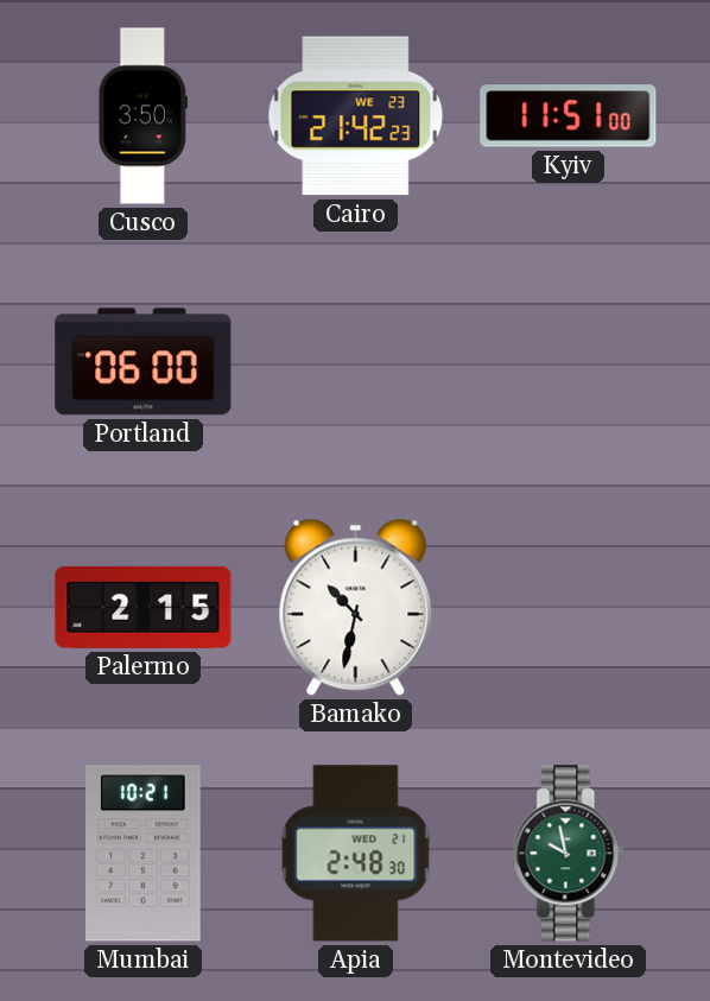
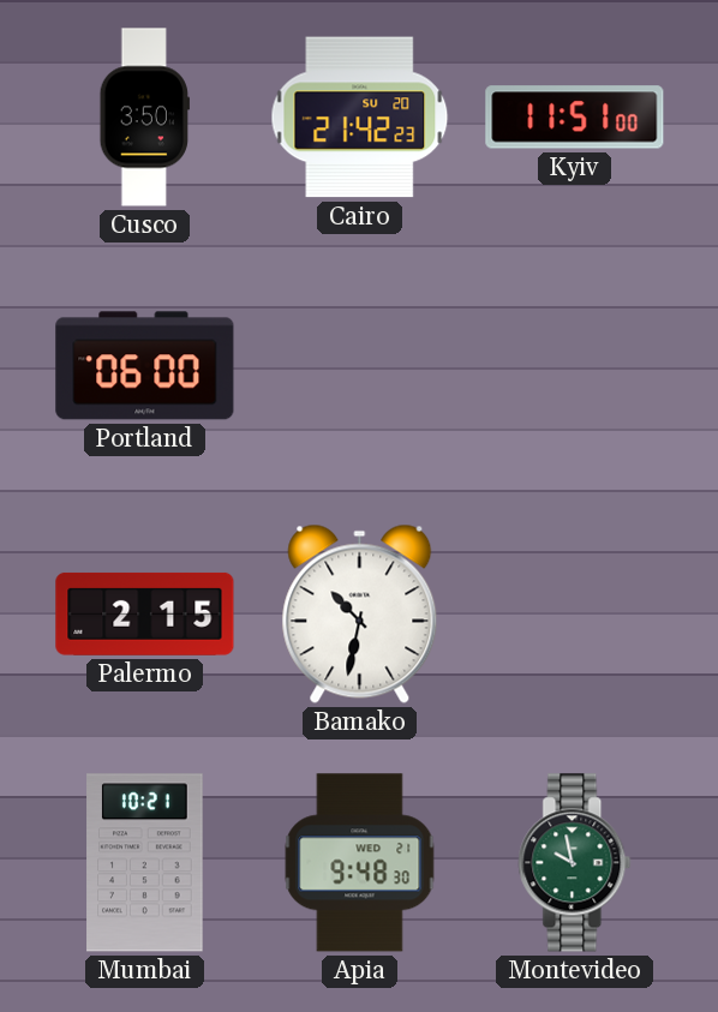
Cairo date: WE 23 -> SU 20 (360, 118)
Apia: 2:48 -> 9:48 (360, 863)
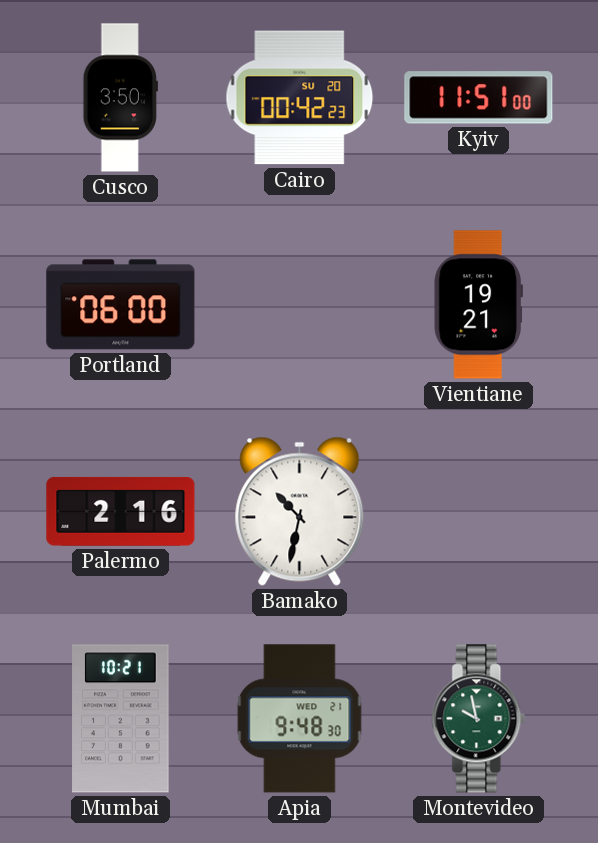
Cairo: 21:42 -> 00:42 (300, 98)
Vientiane: none -> 19:21 (478, 305)
Palermo: 2:15 -> 2:16 (121, 511)
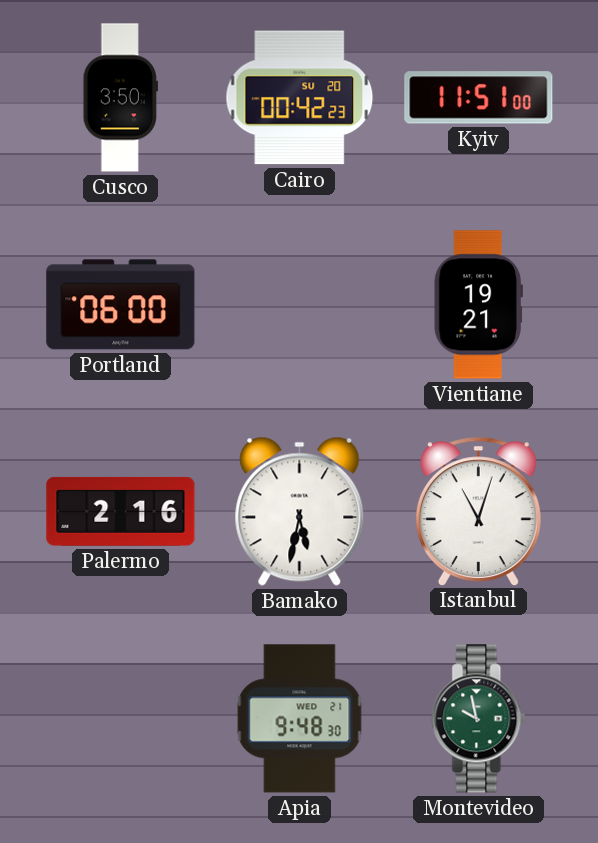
Bamako: 10:32 -> 5:32 (300, 511)
Istanbul: none -> 11:03 (478, 511)
Mumbai: 10:21 -> none (121, 719)
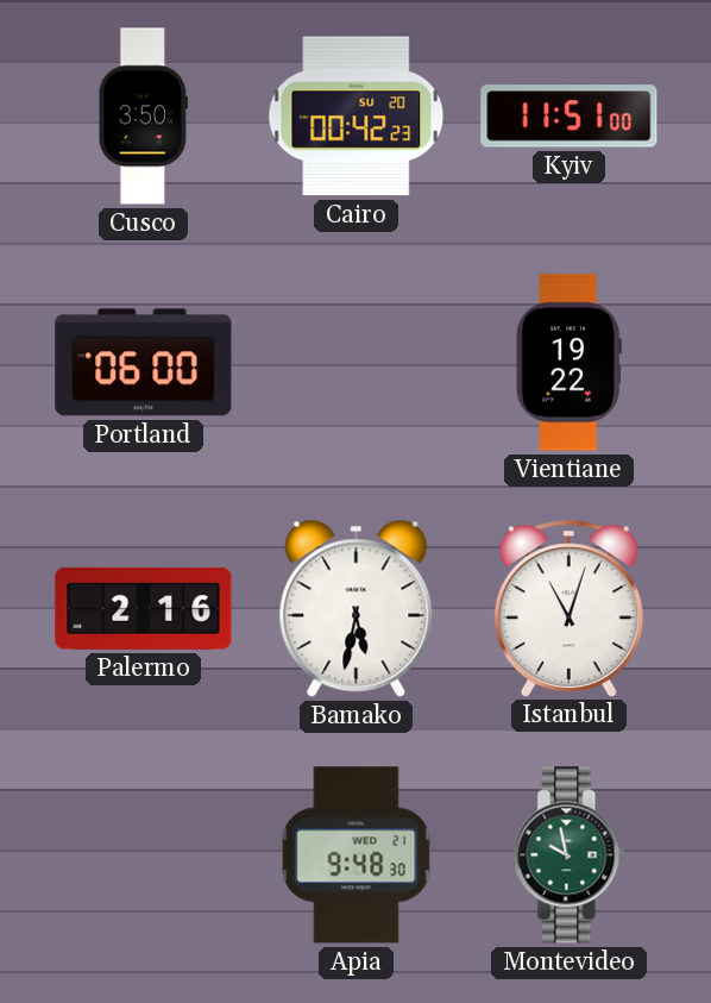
Vientiane: 19:21 -> 19:22 (568, 363)
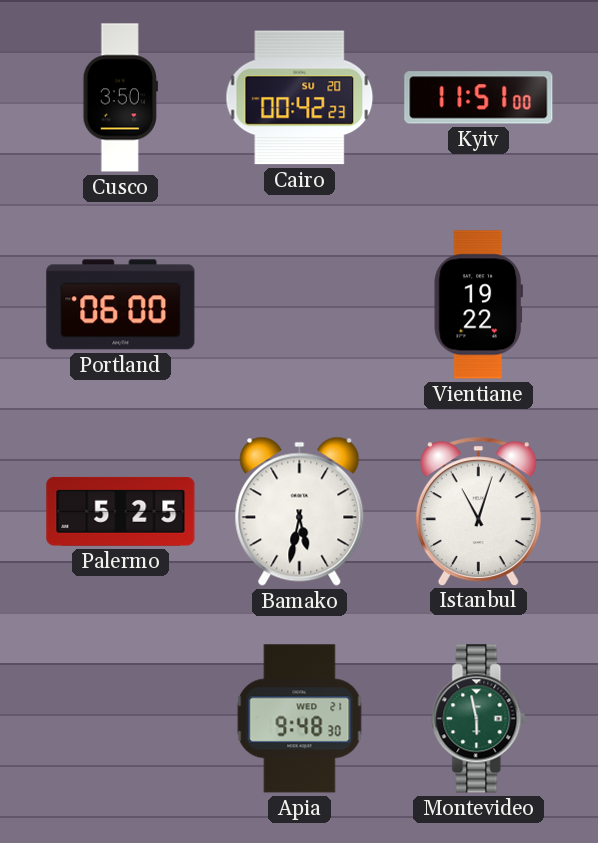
Palermo: 2:16 -> 5:25 (121, 511)
Montevideo: 9:58 -> 5:58 (479, 719)
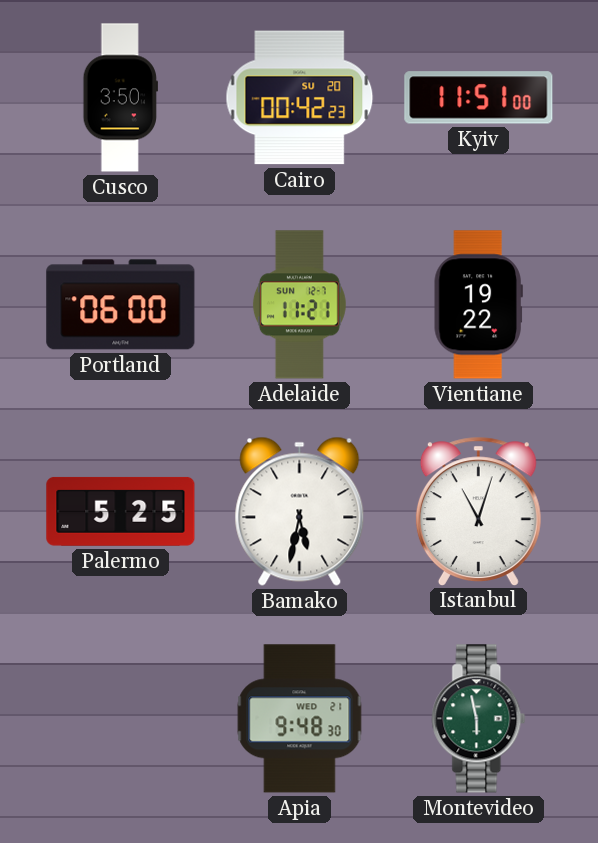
Adelaide: none -> 11:21 (299, 305)
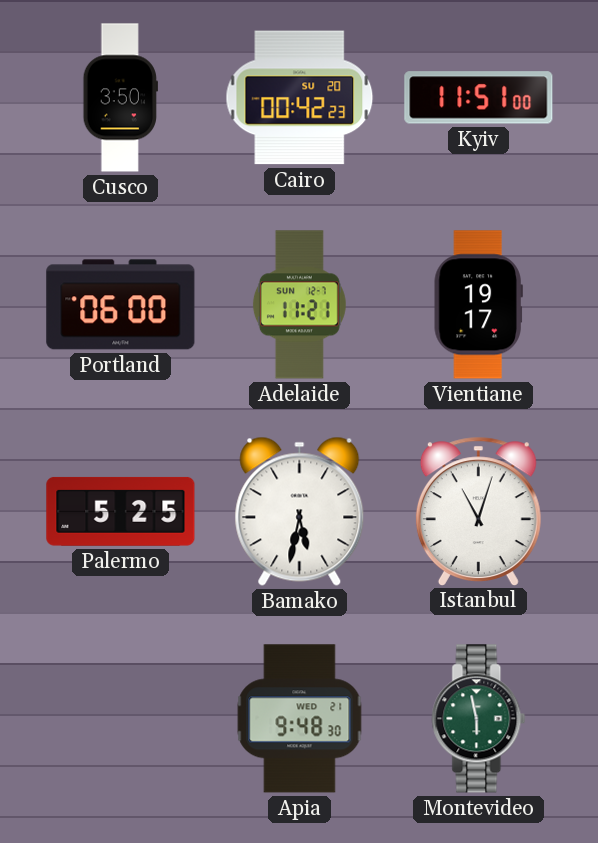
Vientiane: 19:22 -> 19:17 (478, 305)
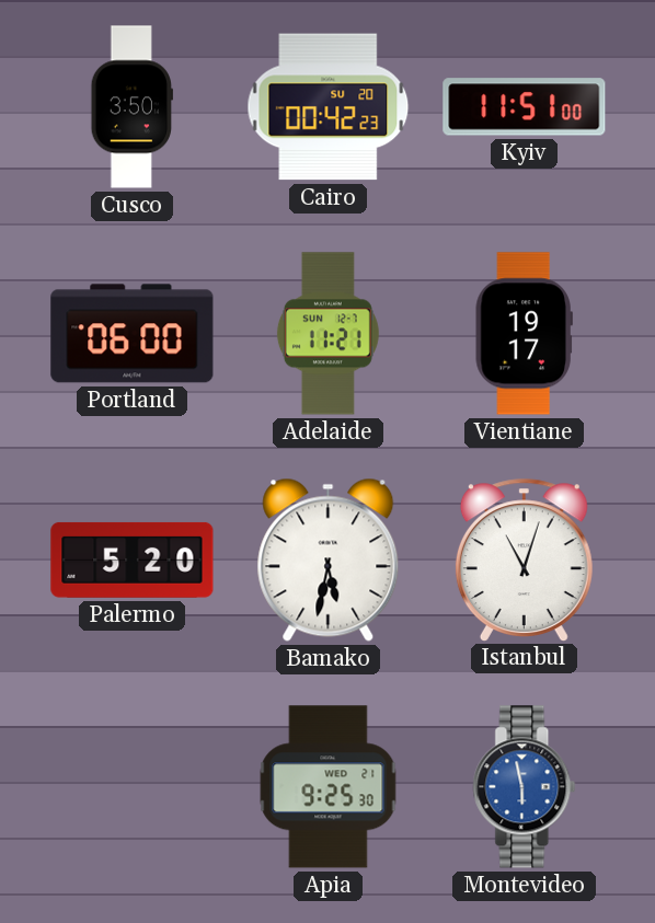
Palermo: 5:25 -> 5:20 (133, 559)
Apia: 9:48 -> 9:25 (329, 787)
Montevideo dial: green -> blue (525, 787)
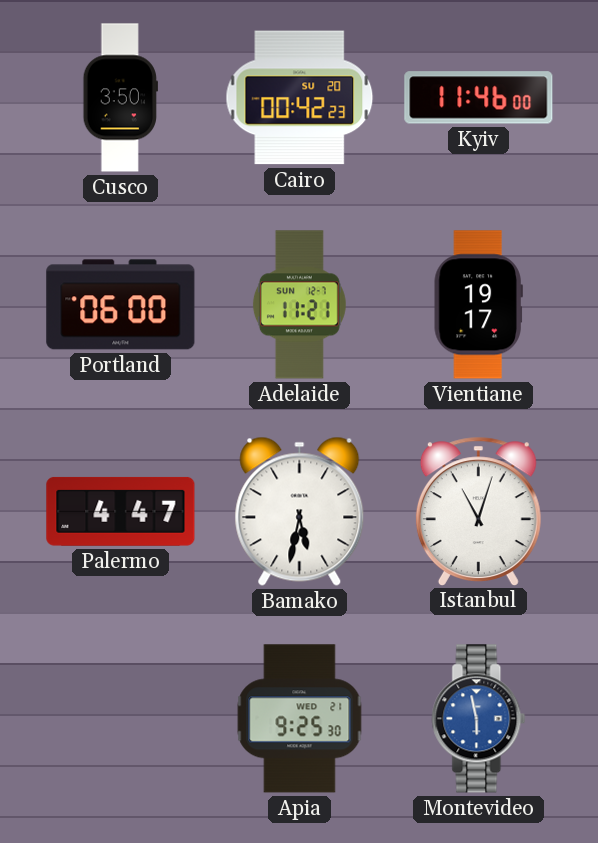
Kyiv: 11:51 -> 11:46 (479, 98)
Palermo: 5:20 -> 4:47 (121, 511)
